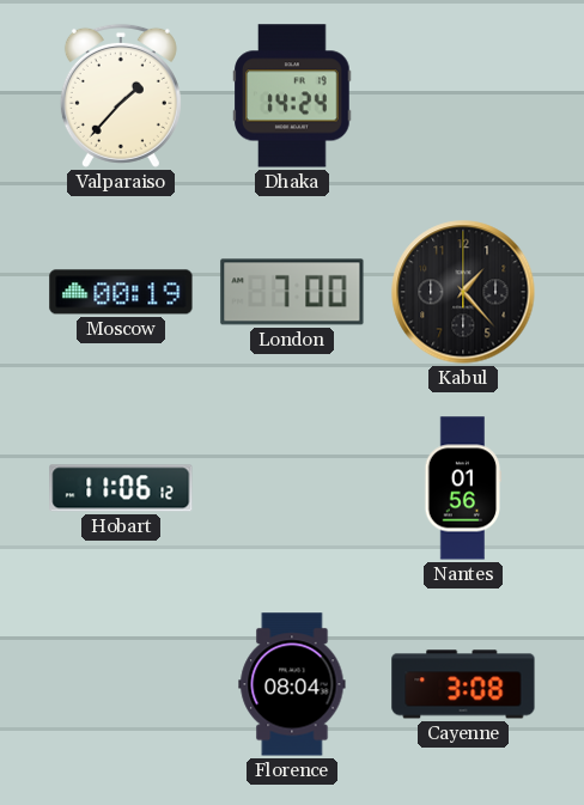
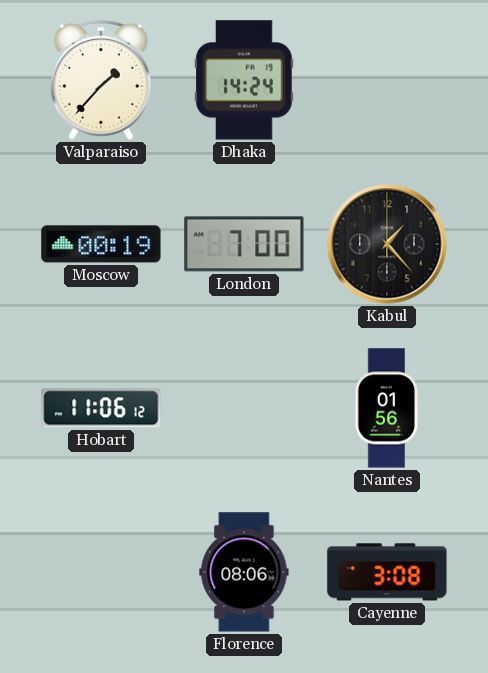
Florence: 08:04 -> 08:06 (244, 572)
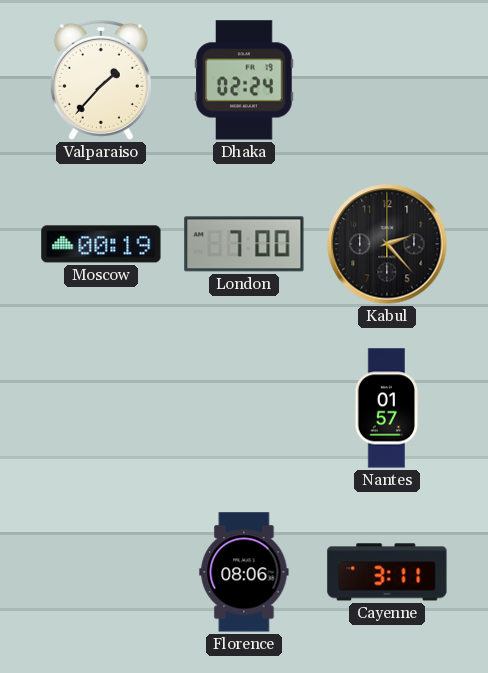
Dhaka: 14:24 -> 02:24 (244, 80)
Kabul: 1:23 -> 2:23 (387, 244)
Hobart: 11:06 -> none (101, 408)
Nantes: 01:56 -> 01:57 (387, 408)
Cayenne: 3:08 -> 3:11 (387, 572)
